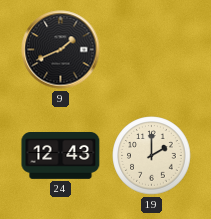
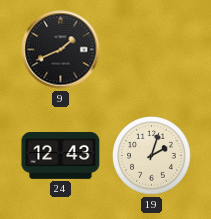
19: 2:00 -> 2:03 (152, 156)
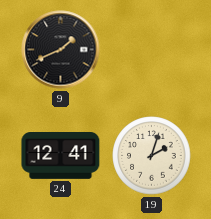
24: 12:43 -> 12:41 (61, 156)
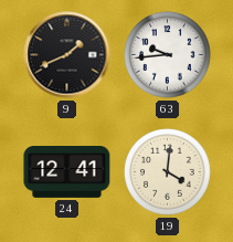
63: none -> 9:44 (168, 55)
19: 2:03 -> 4:01 (168, 172)
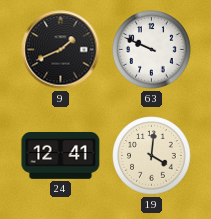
63: 9:44 -> 9:49 (152, 50)
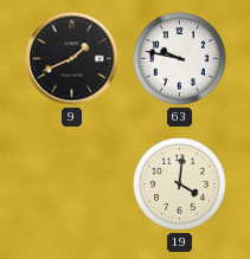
63: 9:49 -> 9:47 (180, 59)
24: 12:41 -> none (61, 156)
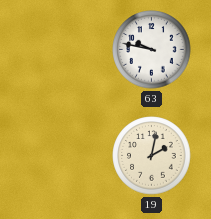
9: 1:41 -> none (72, 59)
19: 4:01 -> 2:02 (152, 156)
